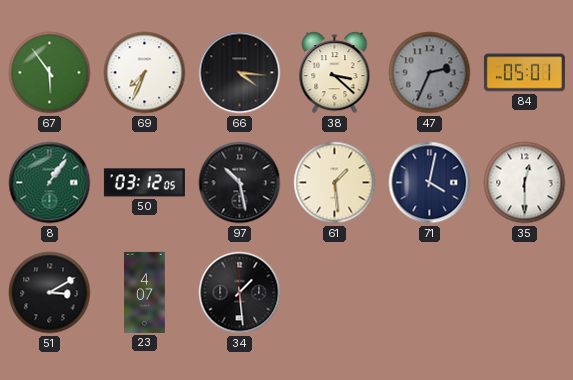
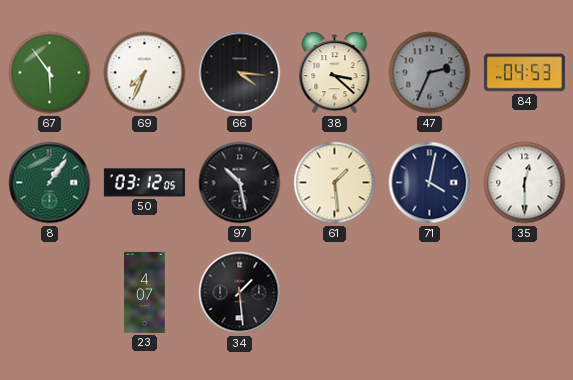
84: 05:01 -> 04:53 (524, 73)
51: 3:10 -> none (50, 293)
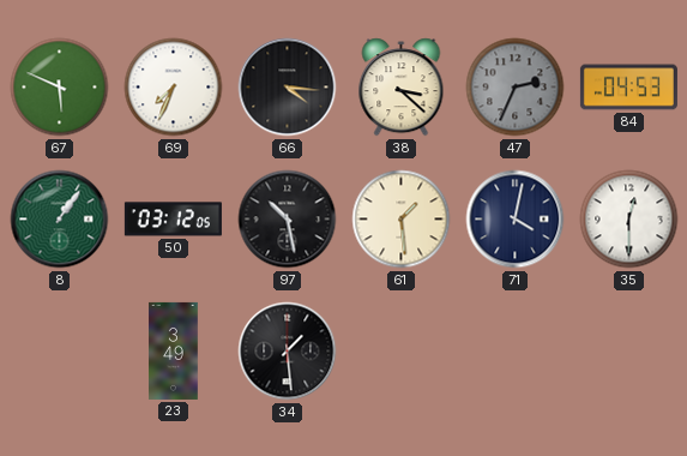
67: 5:54 -> 5:49 (60, 88)
23: 4:07 -> 3:49 (174, 350)
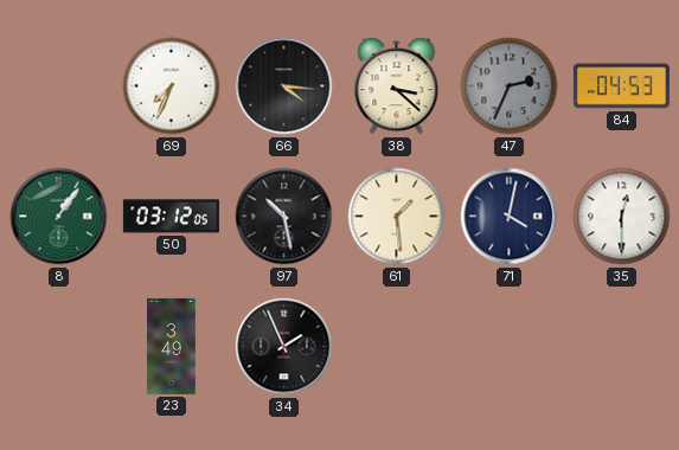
67: 5:49 -> none (60, 88)
34: 1:29 -> 1:56 (284, 347)
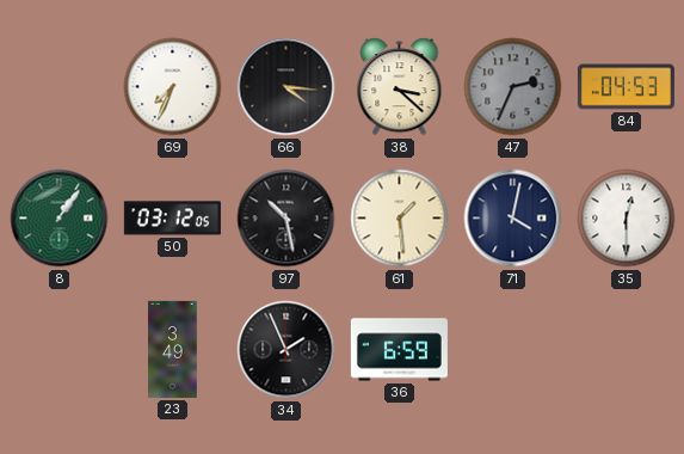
36: none -> 6:59 (399, 350)
